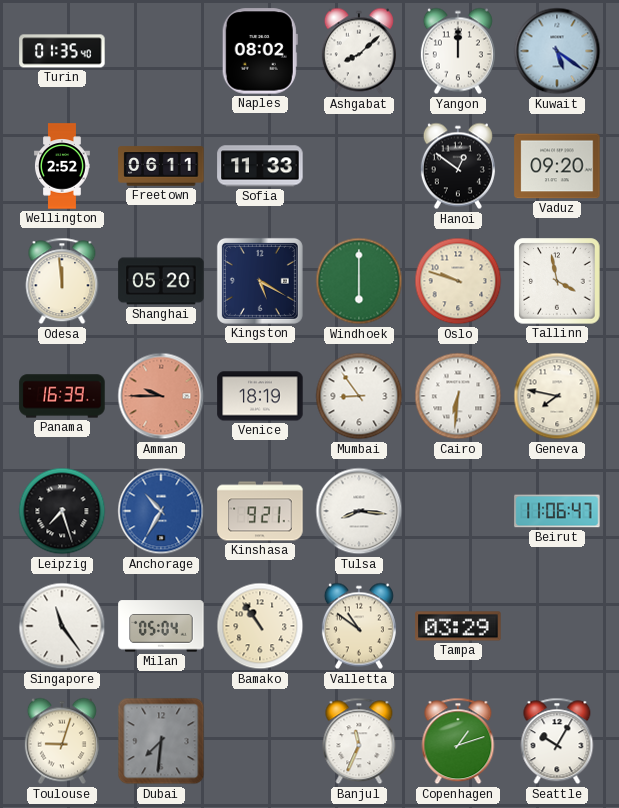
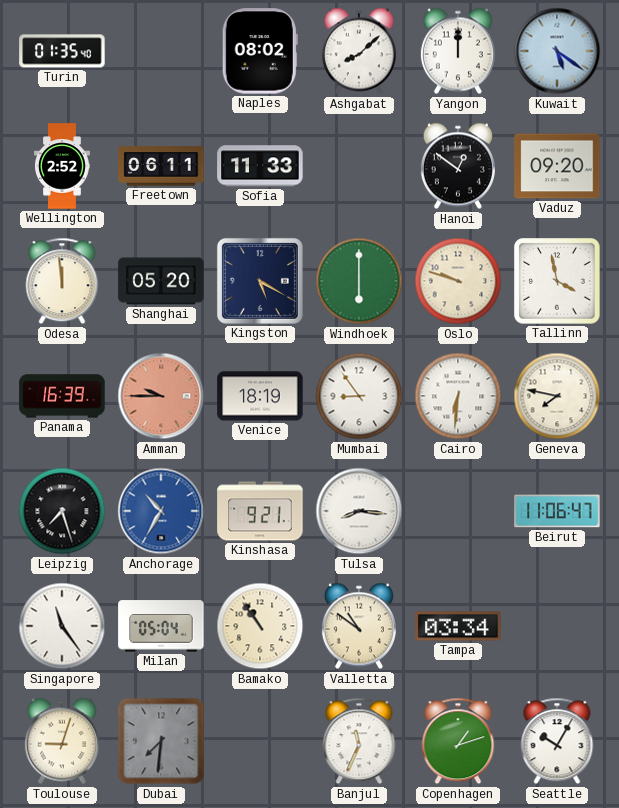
Tampa: 03:29 -> 03:34 (458, 626)
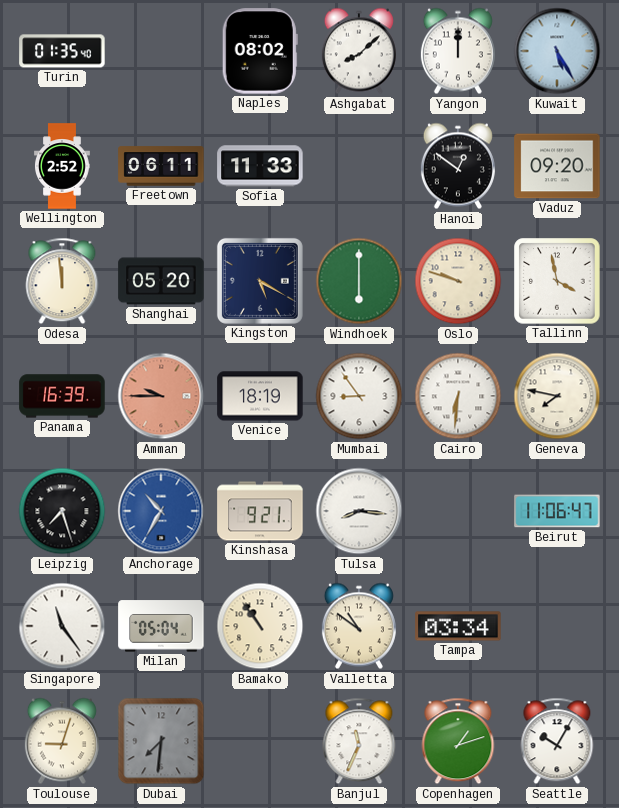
Kuwait: 5:21 -> 5:25 (557, 51)
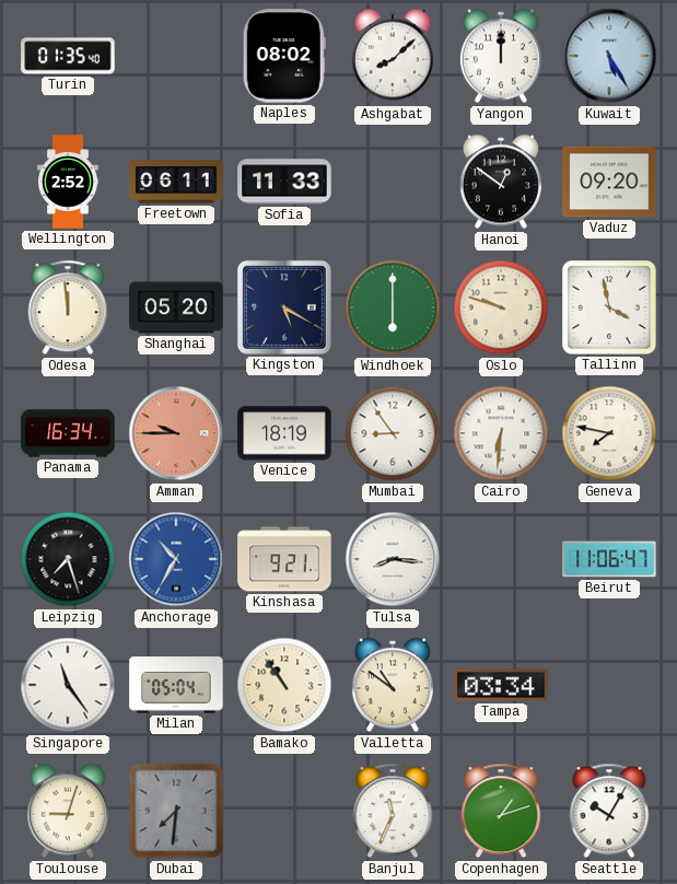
Panama: 16:39 -> 16:34 (68, 433)
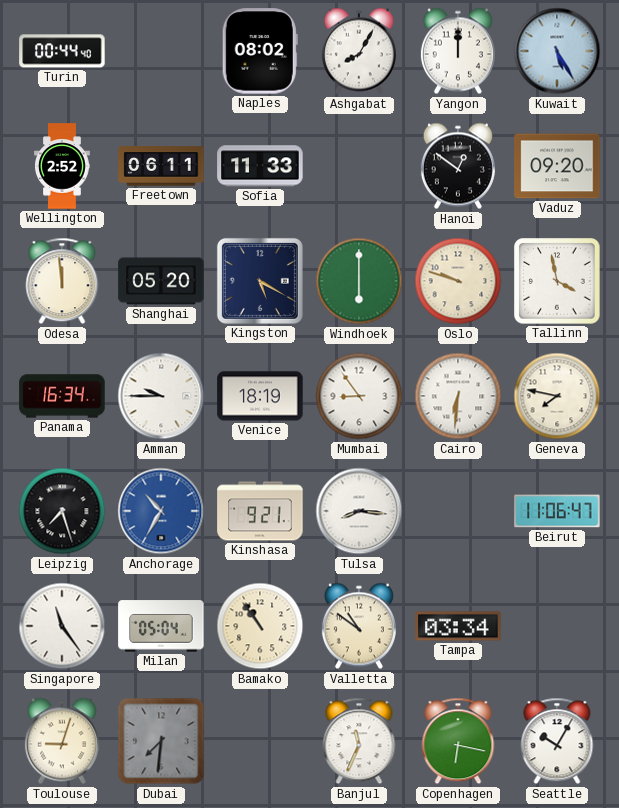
Turin: 01:35 -> 00:44 (62, 51)
Ashgabat: 8:08 -> 8:05 (359, 51)
Amman dial: salmon -> white (161, 396)
Copenhagen: 1:12 -> 6:17 (458, 741)
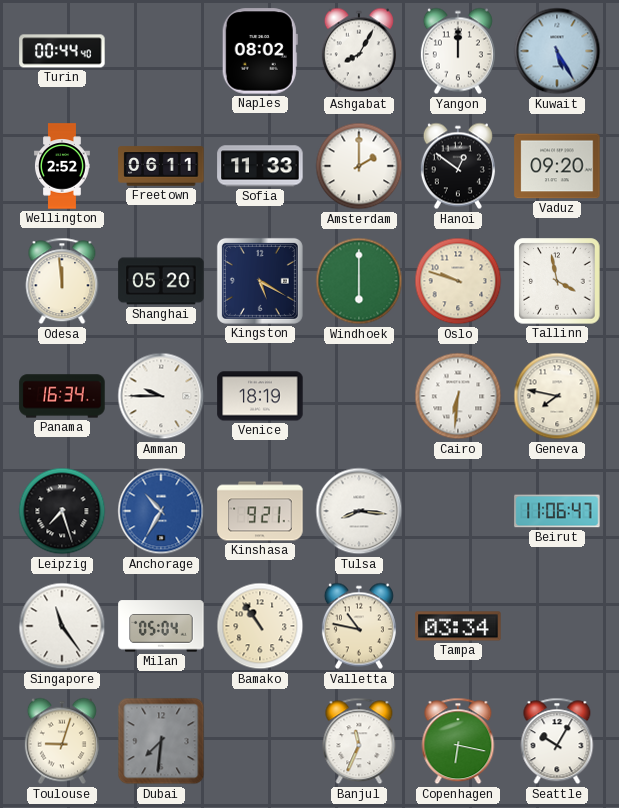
Amsterdam: none -> 2:00 (359, 166)
Mumbai: 8:54 -> none (359, 396)
Valletta: 10:51 -> 10:47 (359, 626)
